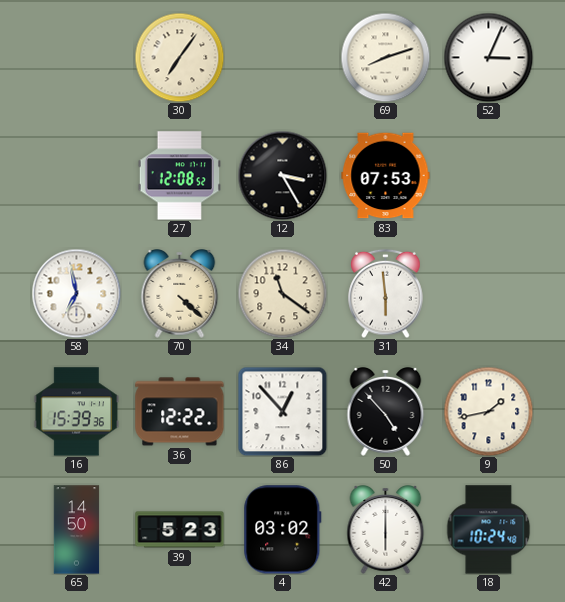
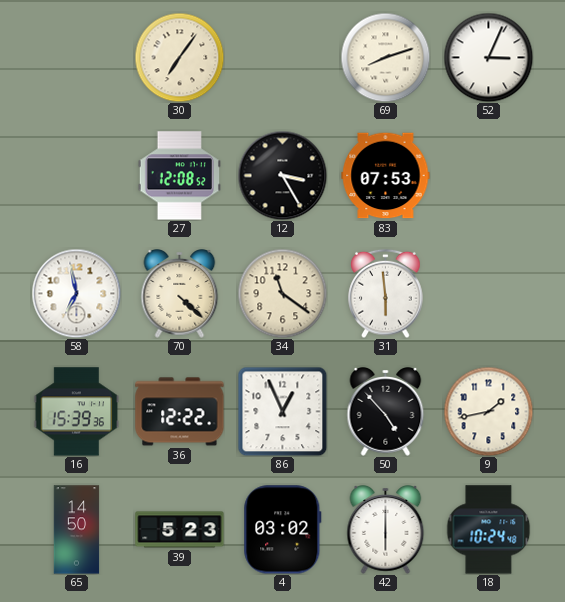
86: 12:53 -> 12:56 (282, 411)
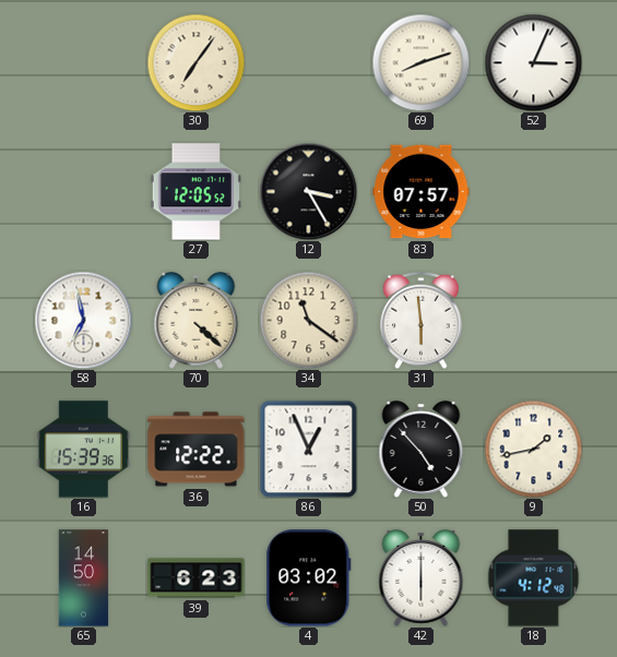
27: 12:08 -> 12:05 (195, 192)
83: 07:53 -> 07:57 (422, 192)
39: 5:23 -> 6:23 (197, 578)
18: 10:24 -> 4:12 (534, 578)
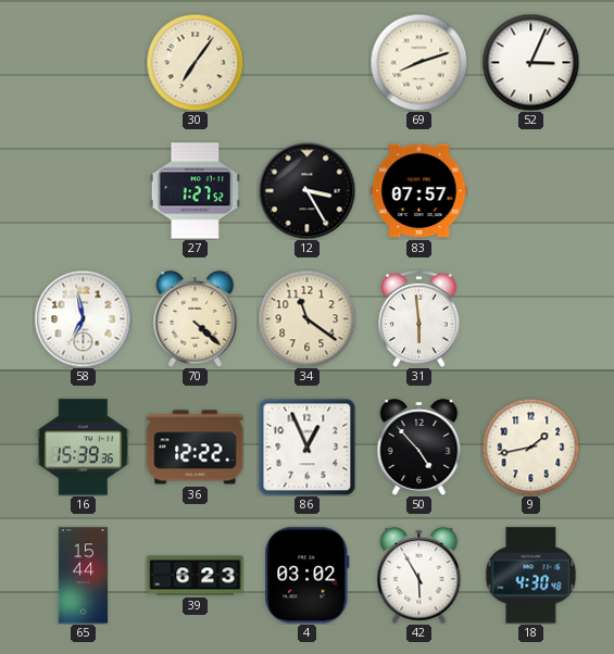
27: 12:05 -> 1:27 (195, 191)
65: 14:50 -> 15:44 (84, 576)
42: 6:00 -> 5:55 (419, 576)
18: 4:12 -> 4:30 (531, 576)
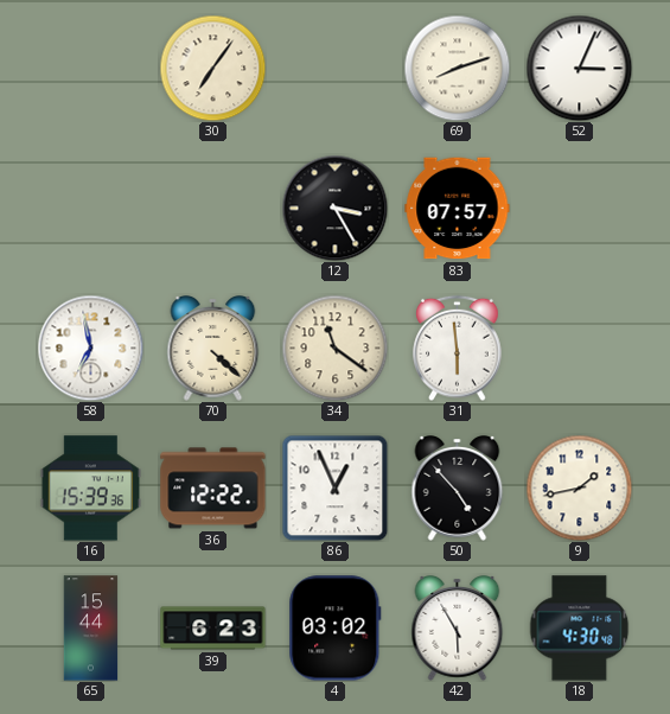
27: 1:27 -> none (195, 191)
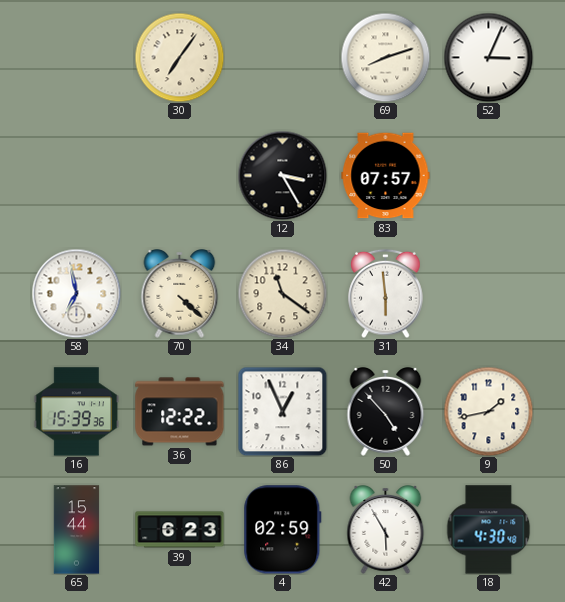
4: 03:02 -> 02:59 (283, 530)
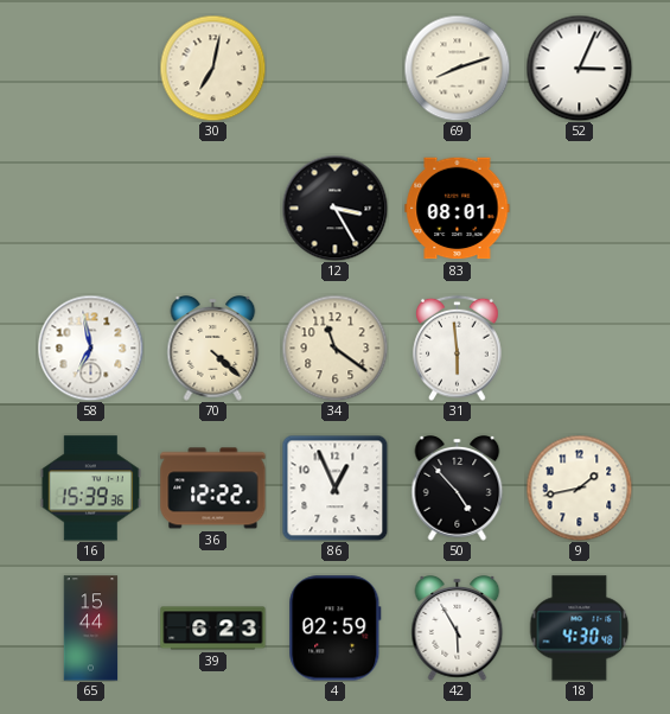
30: 7:06 -> 7:02 (212, 68)
83: 07:57 -> 08:01 (458, 209)
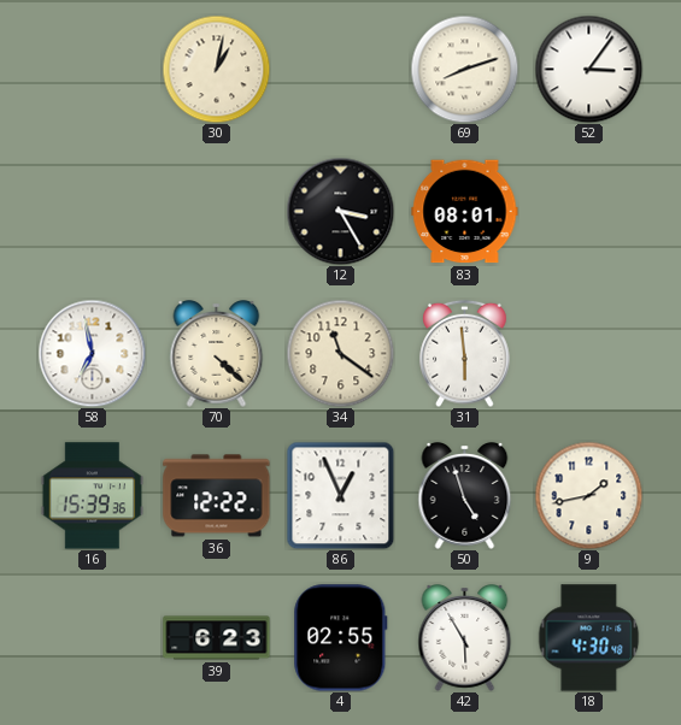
30: 7:02 -> 1:02 (216, 69)
52: 3:04 -> 3:06 (588, 69)
50: 4:53 -> 4:57 (465, 496)
65: 15:44 -> none (91, 629)
4: 02:59 -> 02:55 (341, 638)
